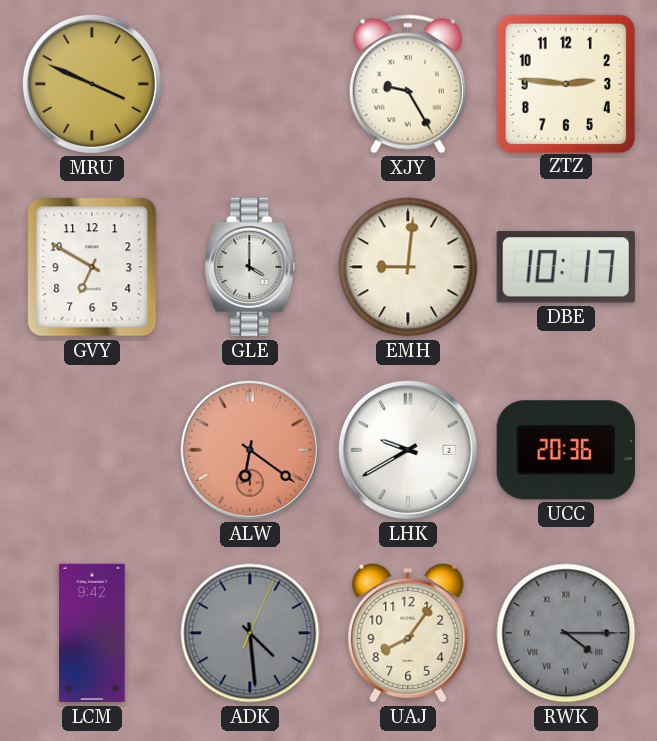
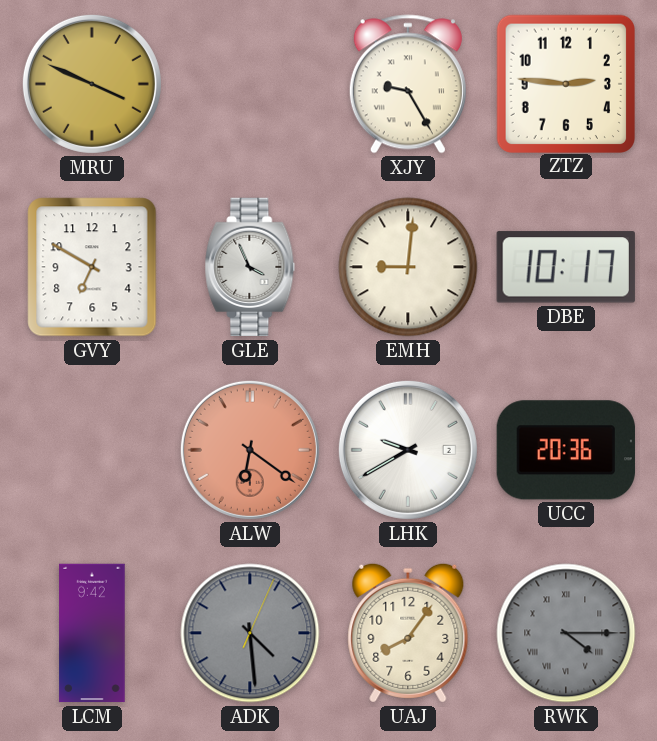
GLE: 4:00 -> 3:56 (250, 267)
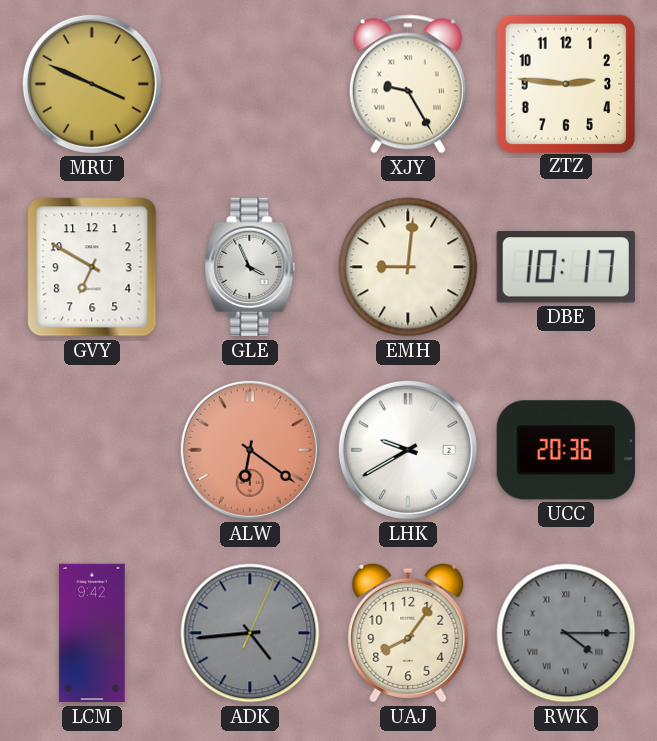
ADK: 4:29 -> 4:44 (250, 633)
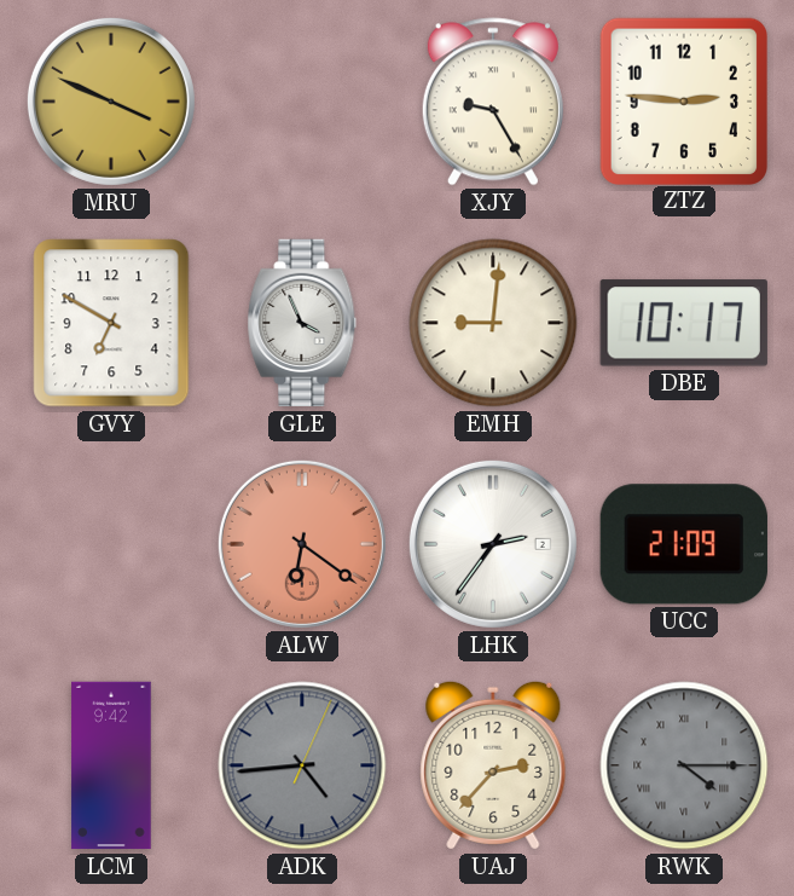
LHK: 9:40 -> 2:36 (493, 544)
UCC: 20:36 -> 21:09 (684, 544)
UAJ: 8:06 -> 2:37 (493, 765)
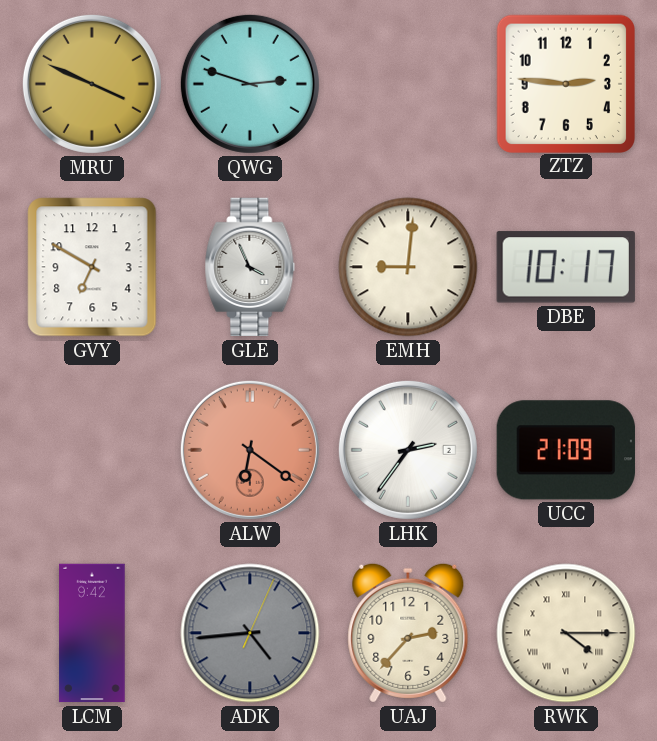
QWG: none -> 2:48 (250, 84)
XJY: 9:25 -> none (493, 102)
RWK dial: grey -> cream (566, 633)
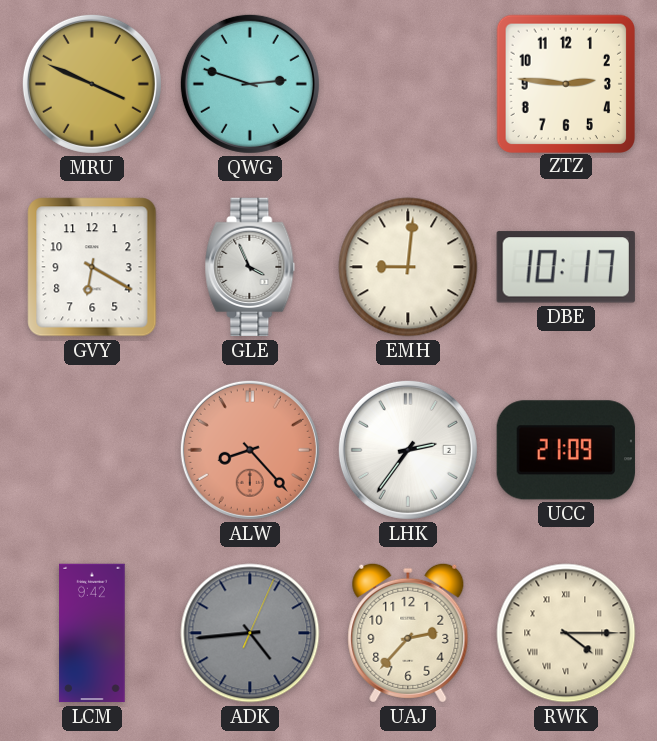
GVY: 6:50 -> 6:20 (92, 267)
ALW: 6:21 -> 8:23 (250, 450)
